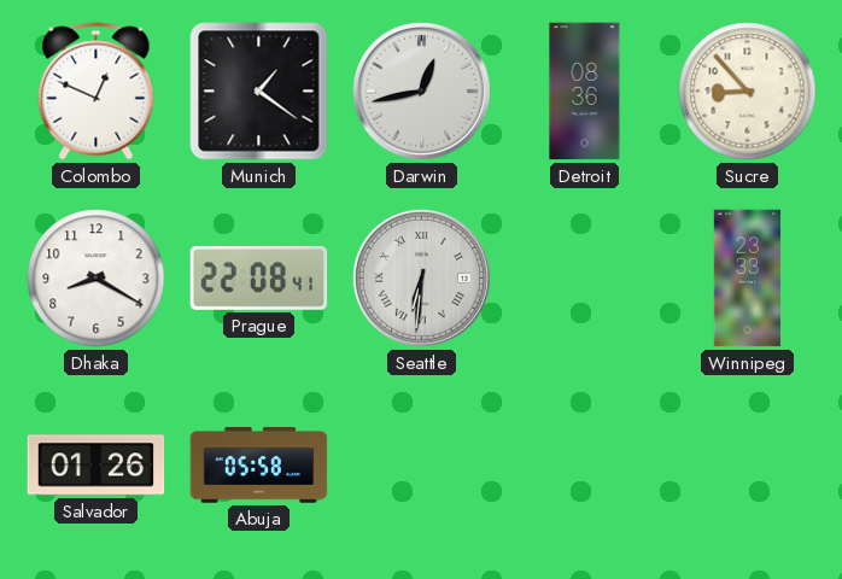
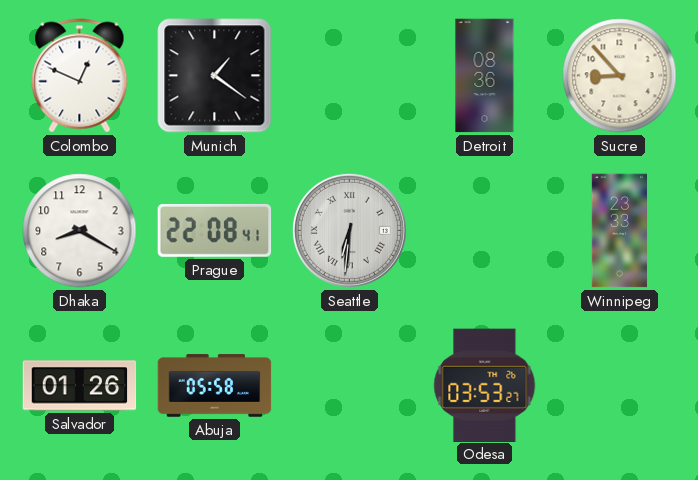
Darwin: 12:43 -> none (421, 90)
Odesa: none -> 03:53 (485, 385)
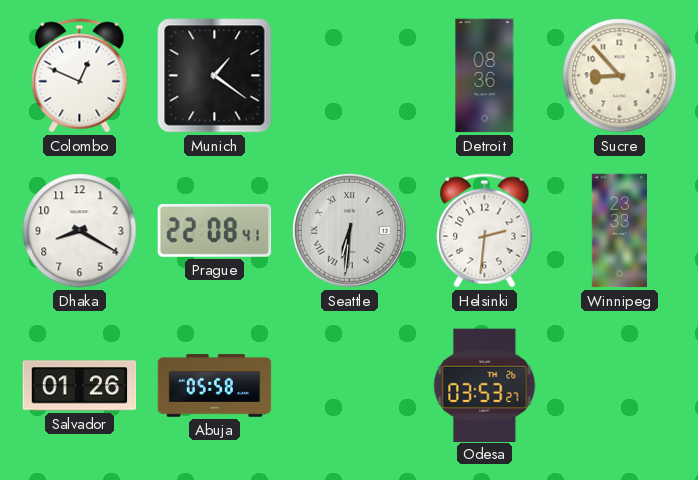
Helsinki: none -> 2:31 (485, 231)
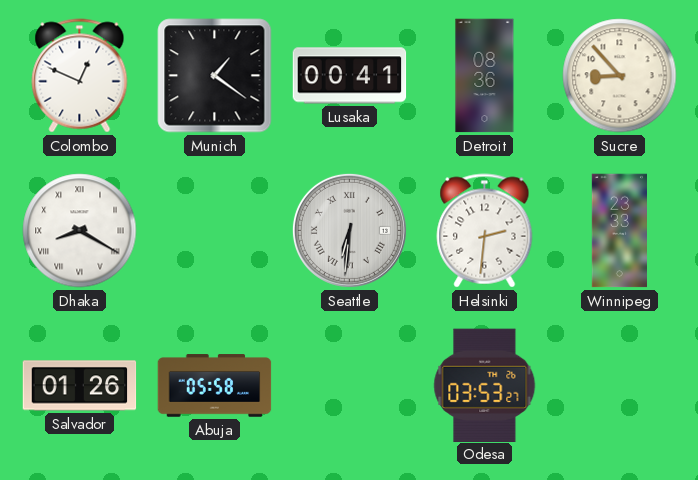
Lusaka: none -> 00:41 (350, 76)
Dhaka numerals: Arabic -> Roman (80, 231)
Prague: 22:08 -> none (215, 230)
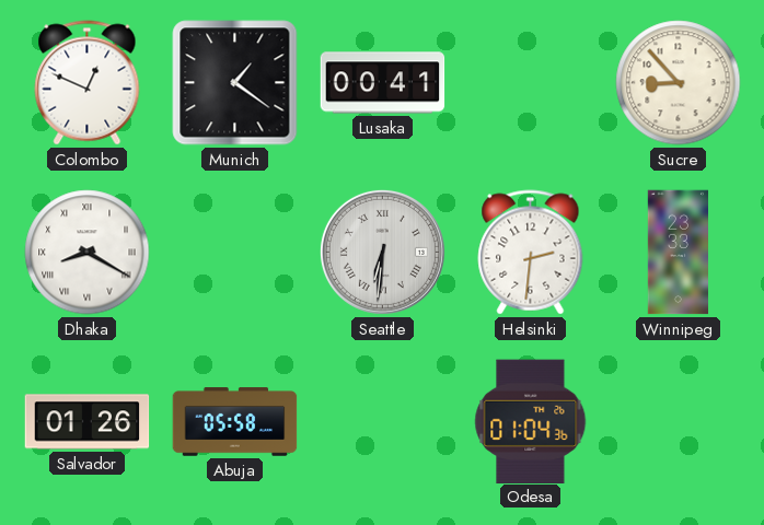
Detroit: 08:36 -> none (485, 76)
Odesa: 03:53 -> 01:04 (531, 421)
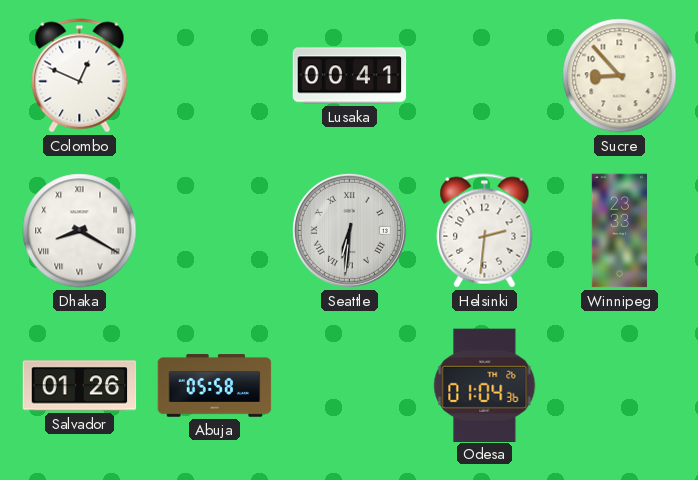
Munich: 1:21 -> none (235, 83)
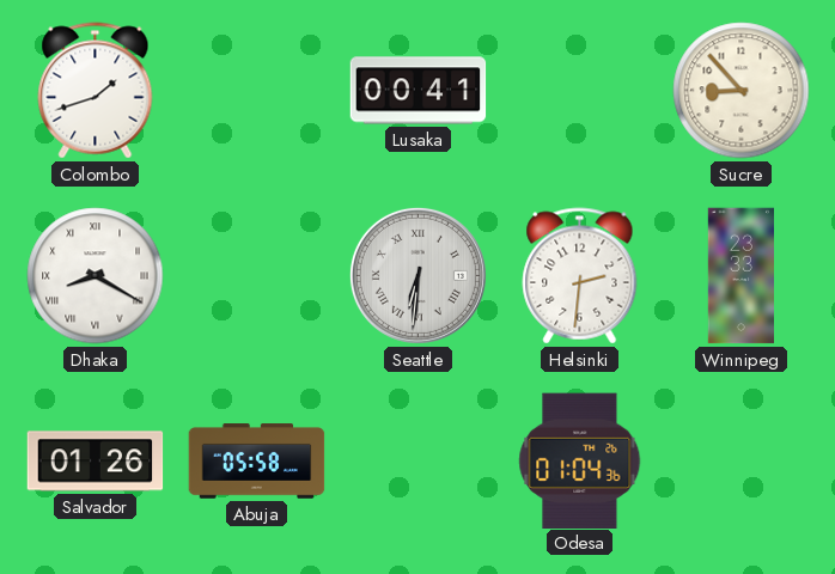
Colombo: 12:49 -> 1:42 (96, 91)
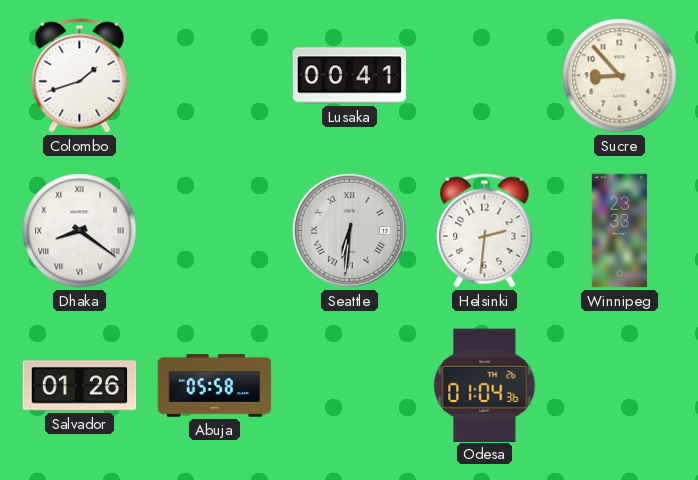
Dhaka: 8:20 -> 8:21 (80, 231)
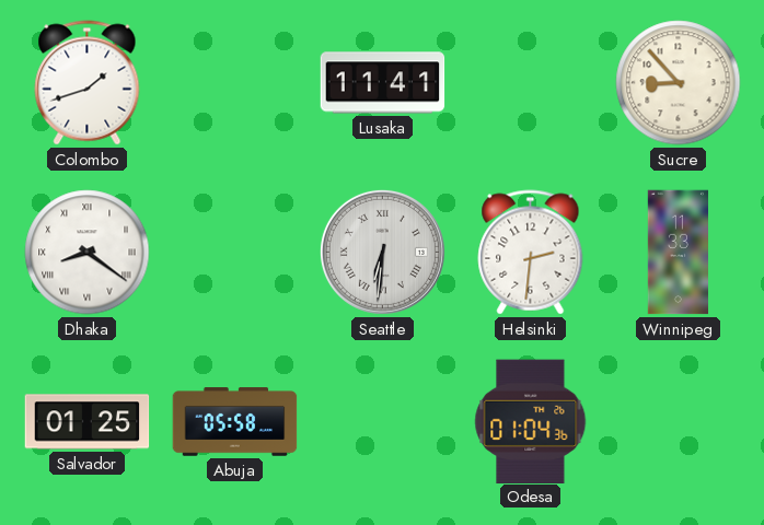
Lusaka: 00:41 -> 11:41 (383, 83)
Winnipeg: 23:33 -> 11:33 (678, 253)
Salvador: 01:26 -> 01:25 (88, 422)
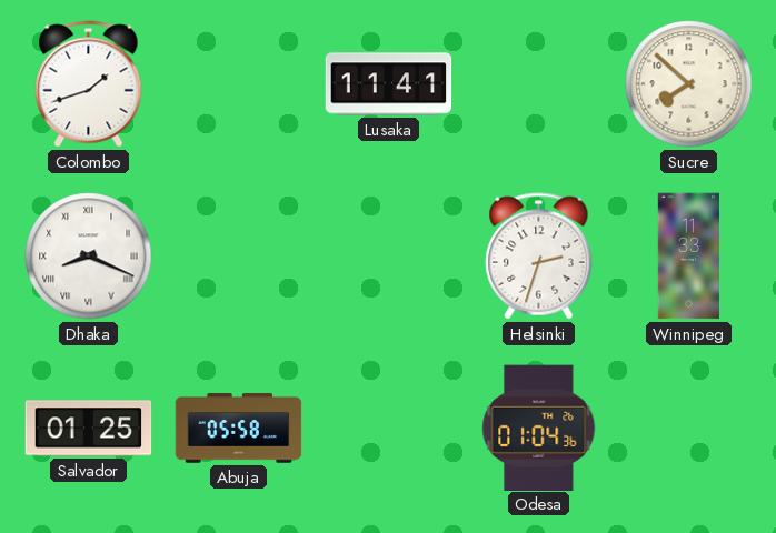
Sucre: 8:53 -> 7:52 (689, 84)
Dhaka: 8:21 -> 8:19 (89, 257)
Seattle: 6:31 -> none (382, 252)
Helsinki: 2:31 -> 2:33 (539, 257)
